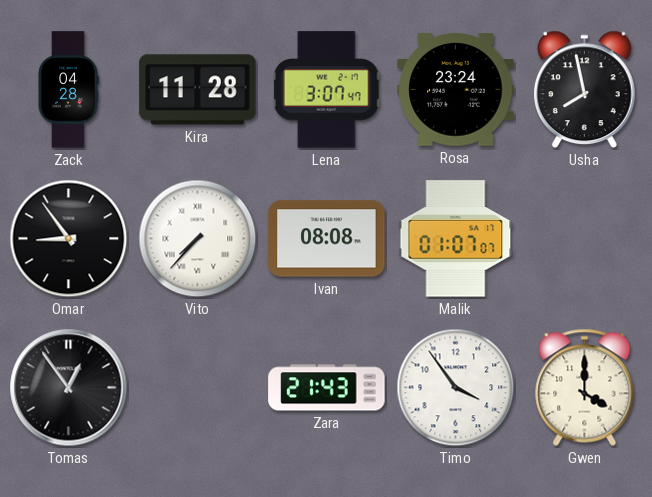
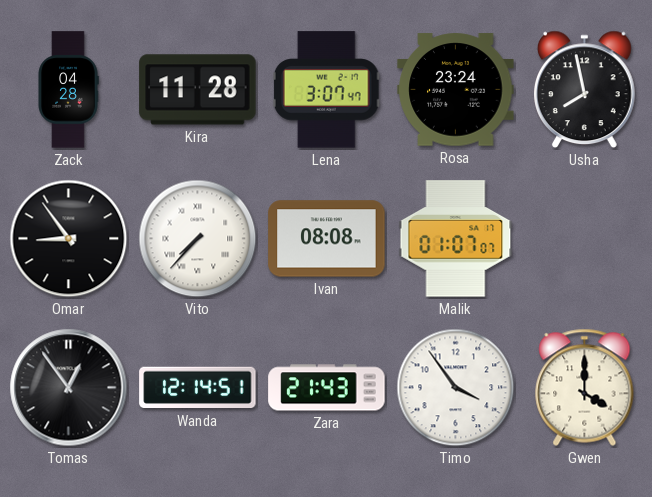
Wanda: none -> 12:14 (198, 388)
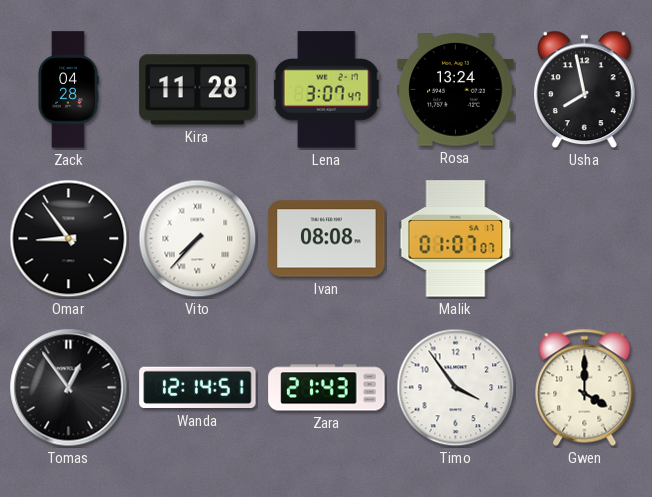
Rosa: 23:24 -> 13:24 (456, 90)
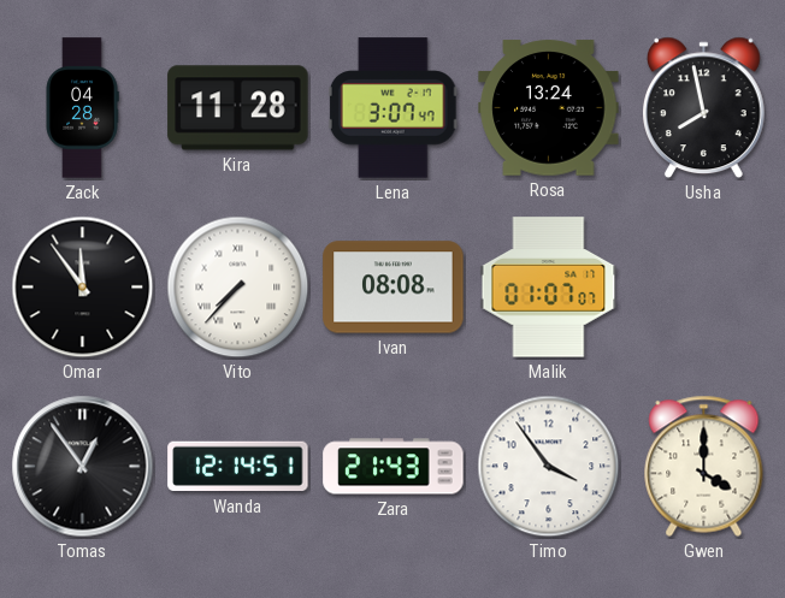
Omar: 8:54 -> 11:54 (83, 288)
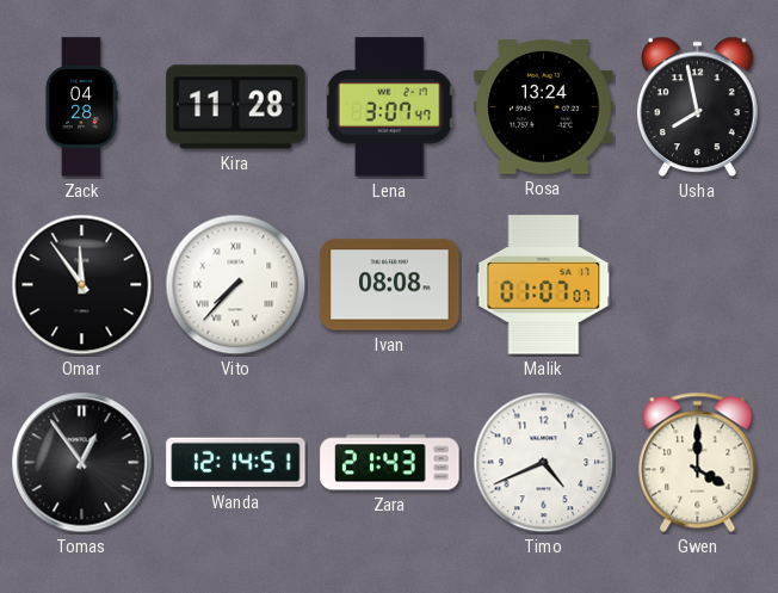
Timo: 3:54 -> 4:41 (544, 463)
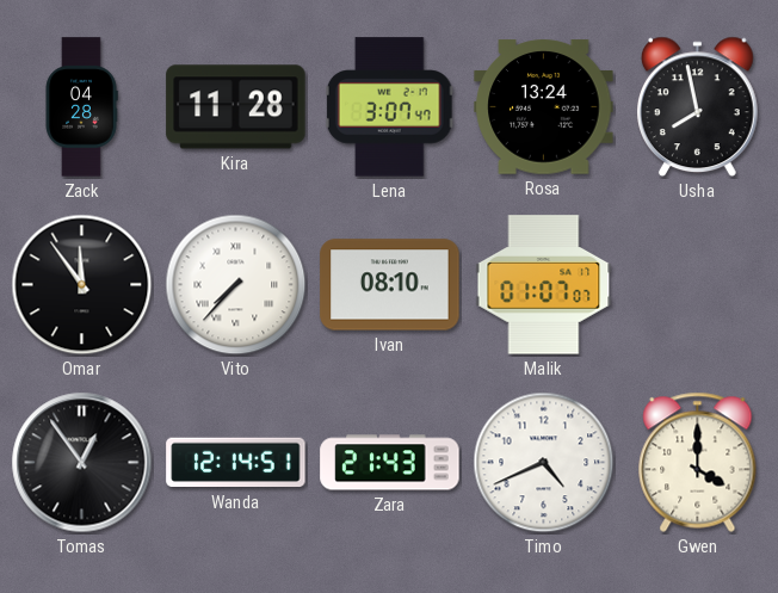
Ivan: 08:08 -> 08:10 (390, 285)
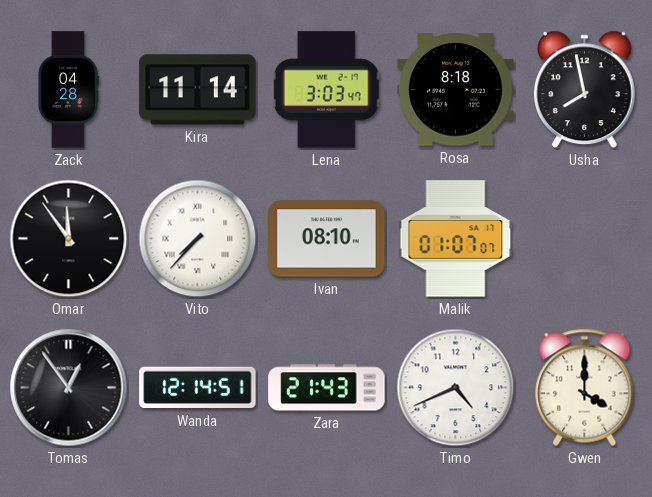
Kira: 11:28 -> 11:14 (198, 90)
Lena: 3:07 -> 3:03 (326, 90)
Rosa: 13:24 -> 8:18 (456, 90)
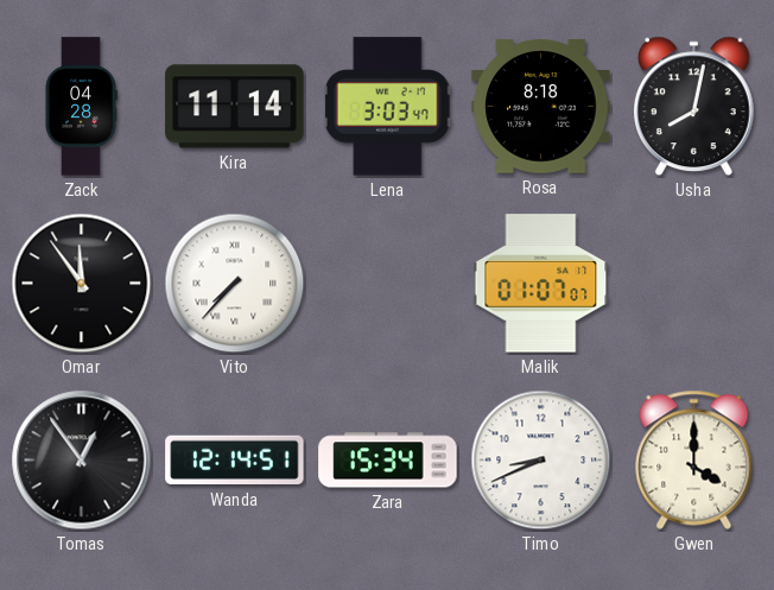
Usha: 7:58 -> 8:02 (694, 107)
Ivan: 08:10 -> none (327, 239)
Zara: 21:43 -> 15:34 (388, 461)
Timo: 4:41 -> 8:41 (541, 461)
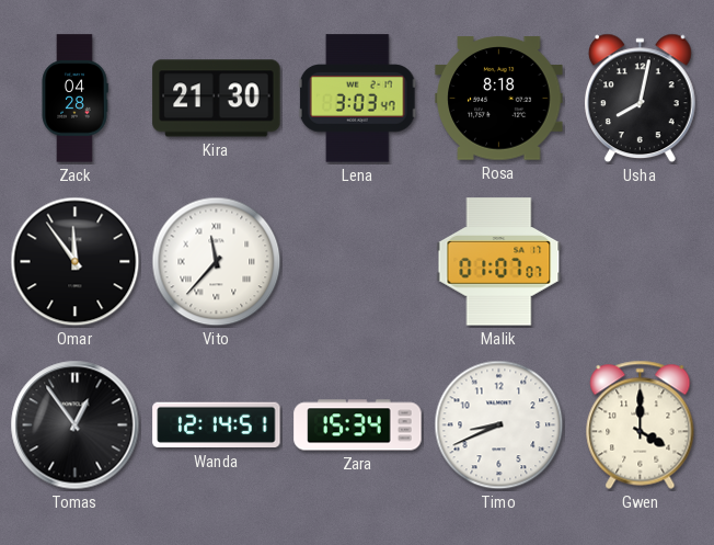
Kira: 11:14 -> 21:30 (217, 99)
Vito: 7:37 -> 11:37 (217, 262)
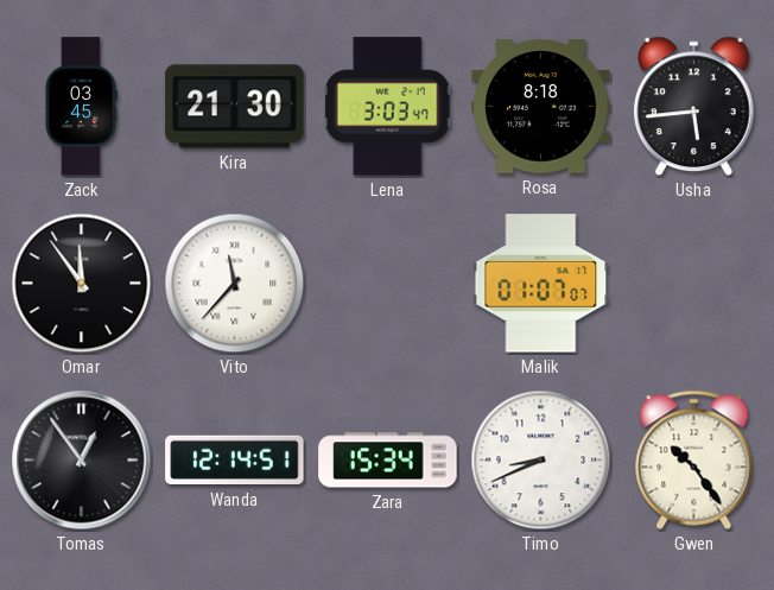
Zack: 04:28 -> 03:45 (81, 107)
Usha: 8:02 -> 5:44 (694, 107)
Gwen: 4:00 -> 10:24 (694, 459)
